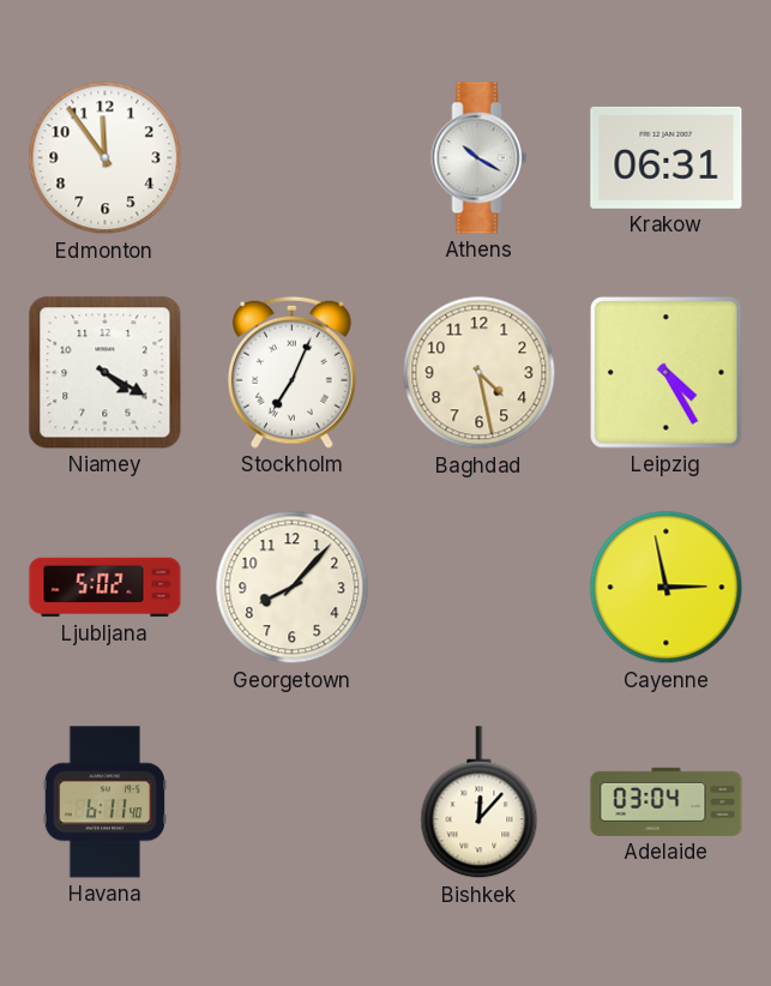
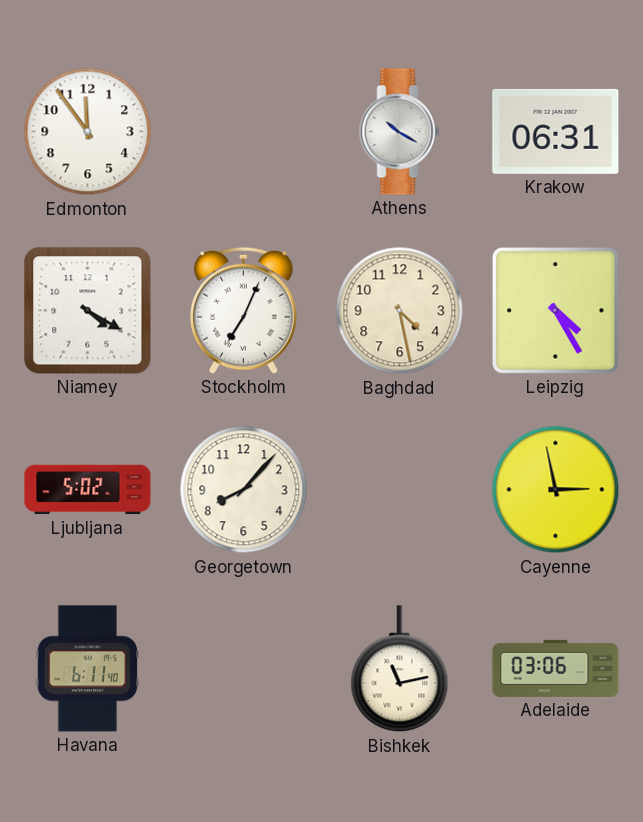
Bishkek: 12:07 -> 11:13 (400, 669)
Adelaide: 03:04 -> 03:06 (556, 668)
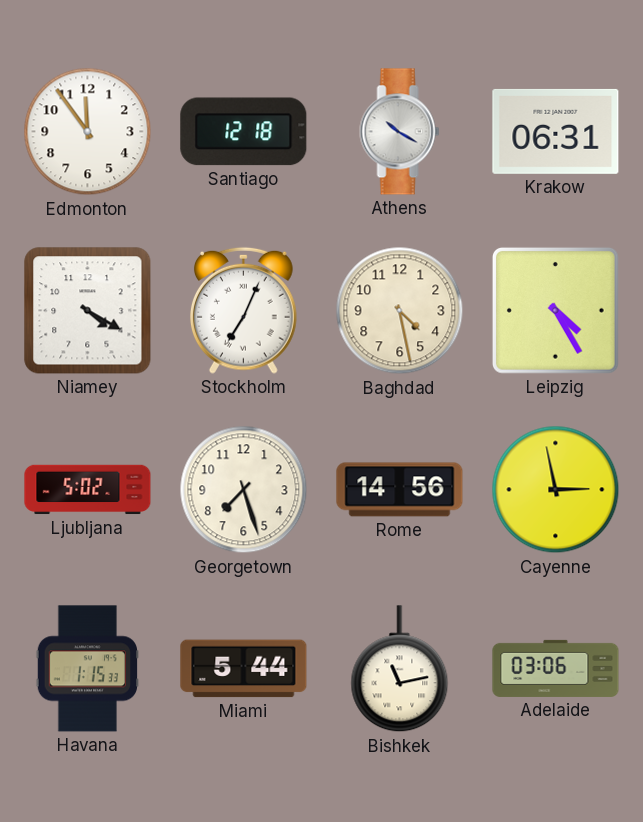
Santiago: none -> 12:18 (244, 132)
Georgetown: 8:07 -> 7:27 (244, 490)
Rome: none -> 14:56 (400, 490)
Havana: 6:11 -> 1:15 (87, 669)
Miami: none -> 5:44 (244, 669)
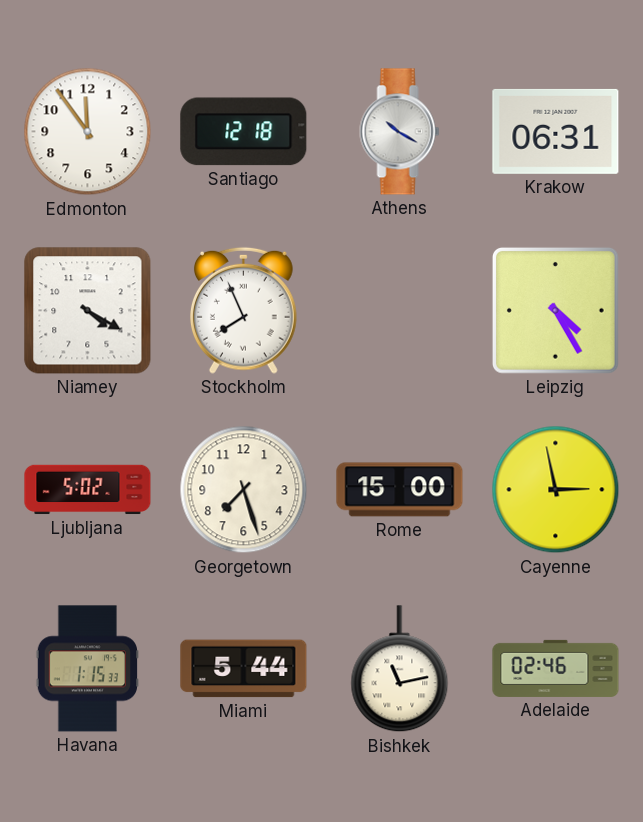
Stockholm: 7:04 -> 7:56 (244, 310)
Baghdad: 4:28 -> none (400, 311)
Rome: 14:56 -> 15:00 (400, 490)
Adelaide: 03:06 -> 02:46 (556, 668)
